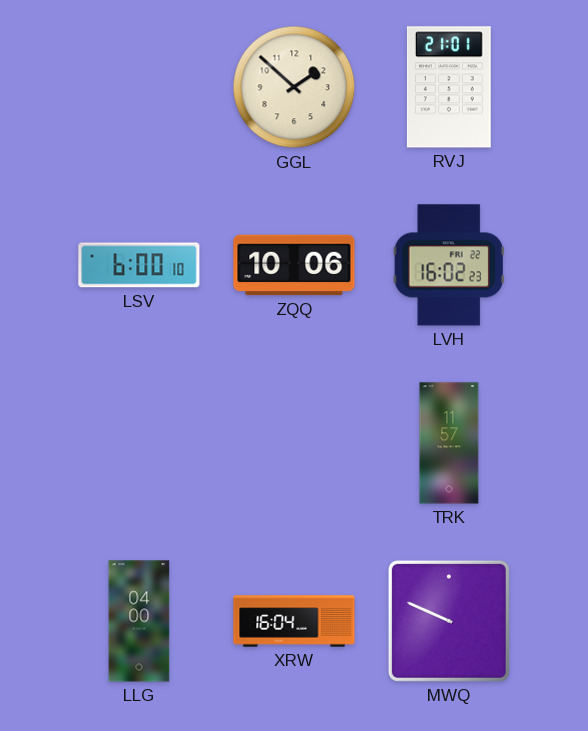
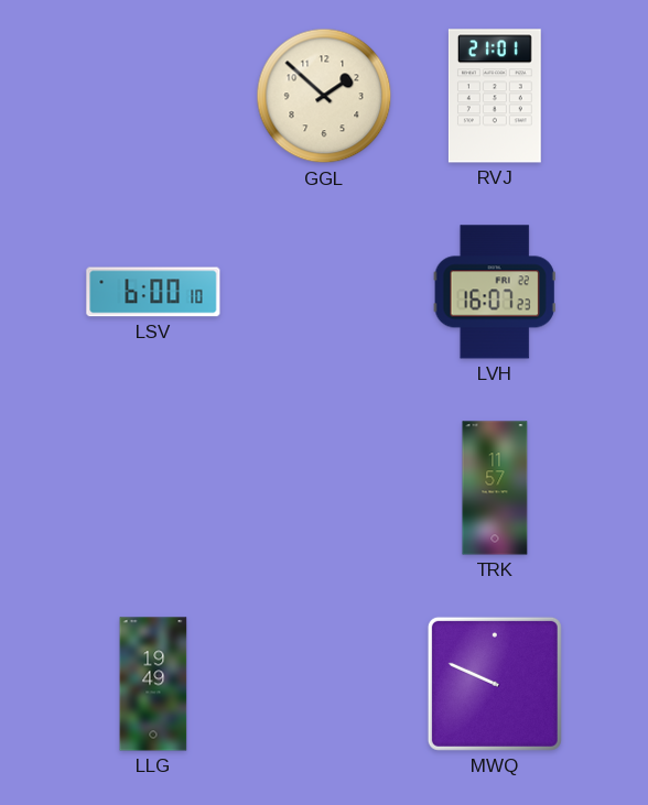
ZQQ: 10:06 -> none (294, 265)
LVH: 16:02 -> 16:07 (495, 292)
LLG: 04:00 -> 19:49 (153, 684)
XRW: 16:04 -> none (294, 621)
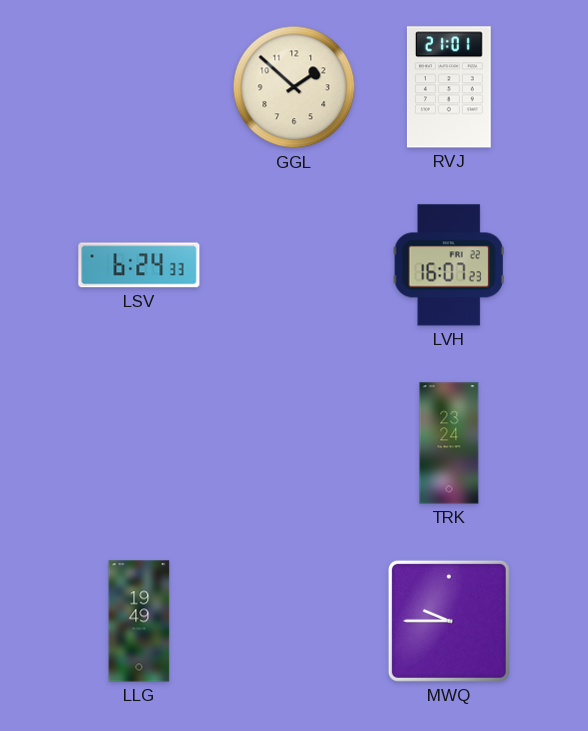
LSV: 6:00 -> 6:24 (139, 265)
TRK: 11:57 -> 23:24 (449, 443)
MWQ: 9:49 -> 9:45 (449, 621)
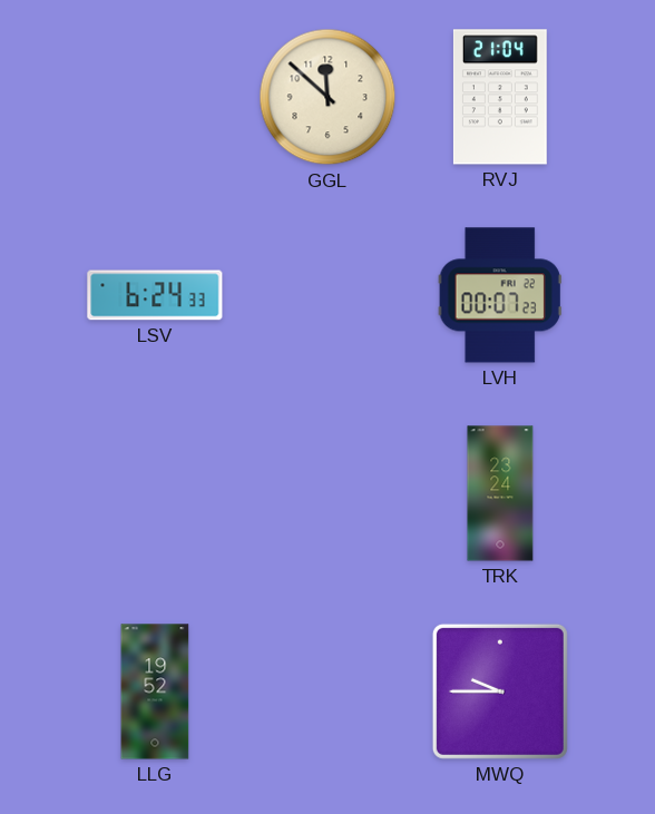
GGL: 1:52 -> 11:52 (327, 97)
RVJ: 21:01 -> 21:04 (500, 97)
LVH: 16:07 -> 00:07 (500, 295)
LLG: 19:49 -> 19:52 (155, 692)
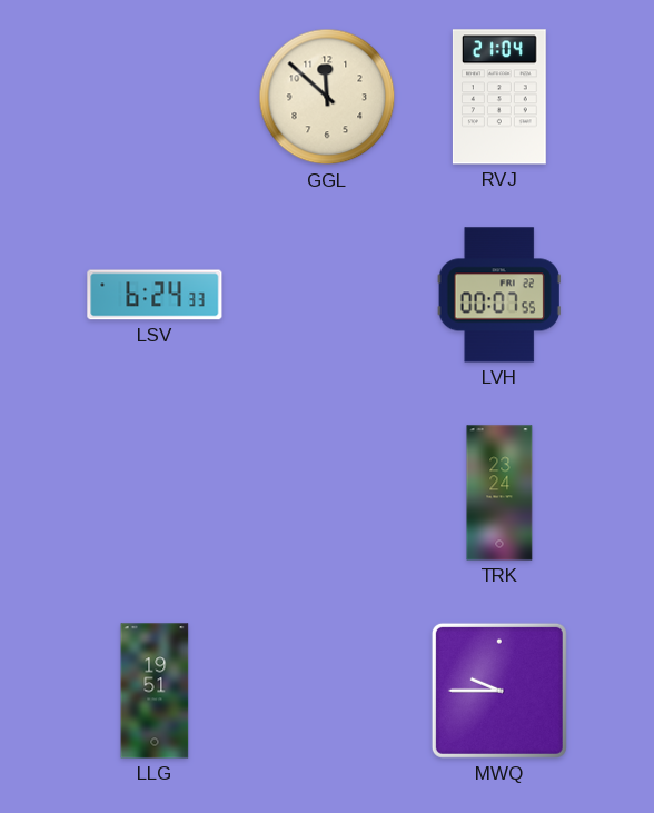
LVH: 00:07:23 -> 00:07:55 (499, 295)
LLG: 19:52 -> 19:51 (155, 691)
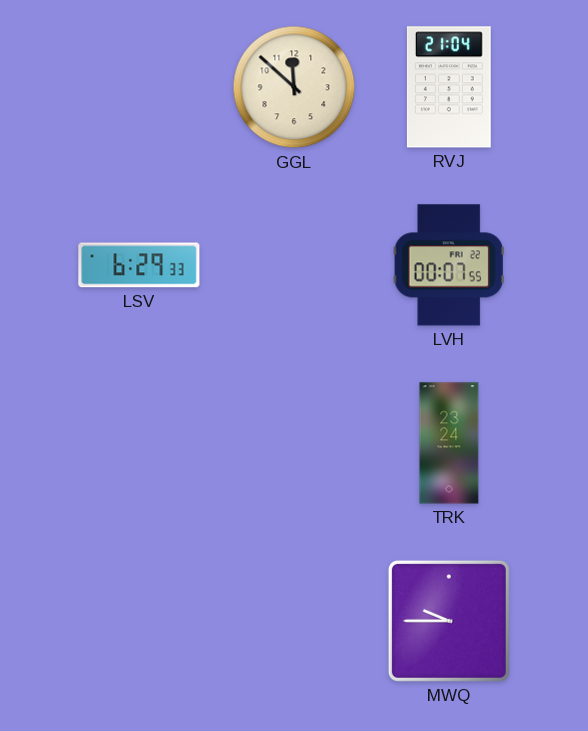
LSV: 6:24 -> 6:29 (139, 265)
LLG: 19:51 -> none (155, 691)
